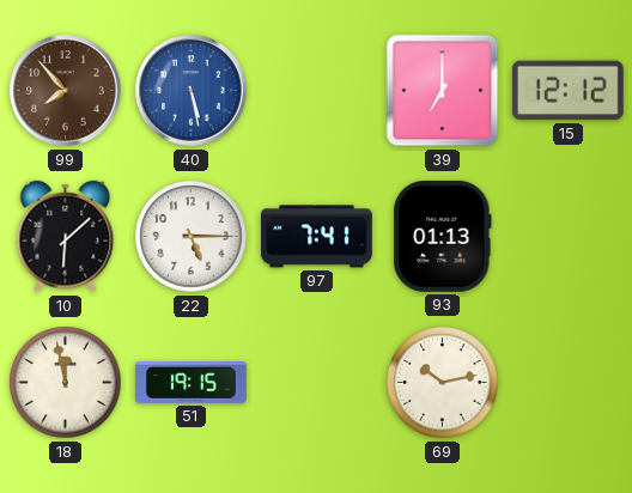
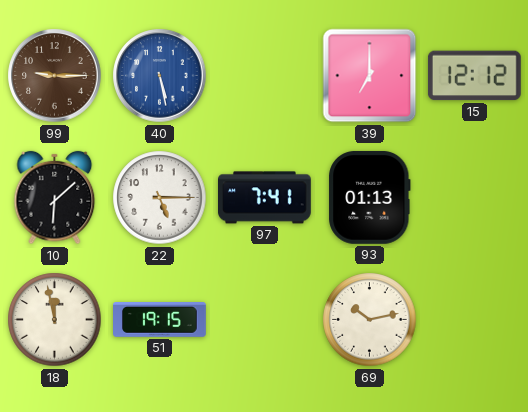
99: 7:53 -> 9:15 (55, 76)
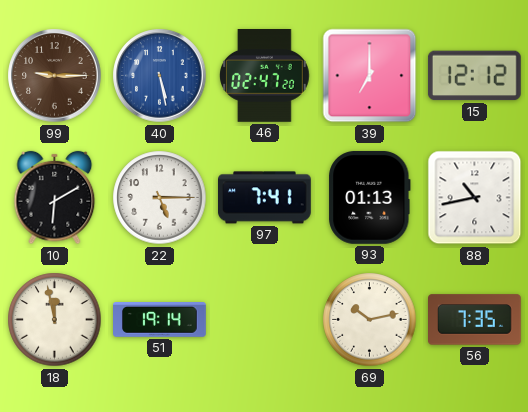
46: none -> 02:47 (265, 76)
10: 6:08 -> 6:10 (55, 198)
88: none -> 10:43 (475, 198)
51: 19:15 -> 19:14 (160, 320)
56: none -> 7:35 (475, 320)
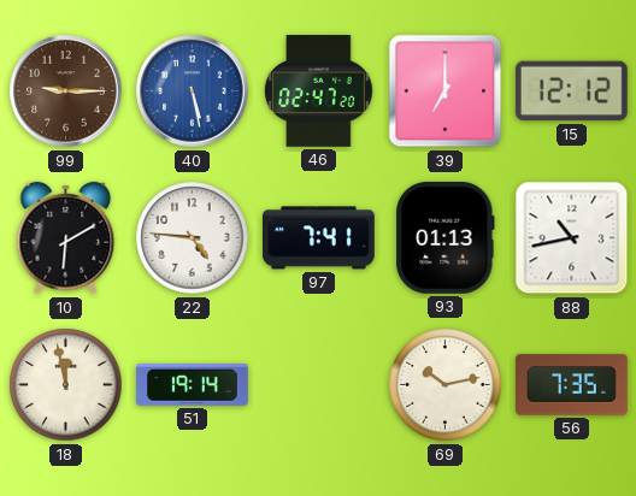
22: 5:15 -> 4:46 (193, 238)
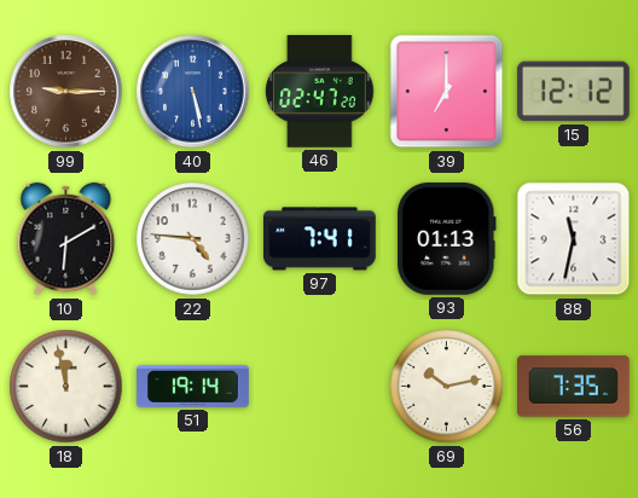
88: 10:43 -> 11:32 (574, 239)
